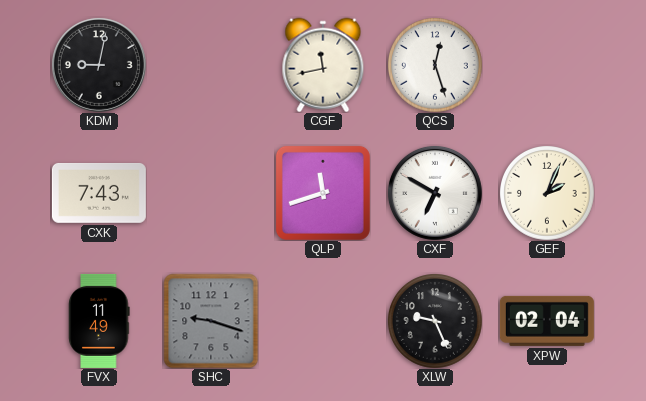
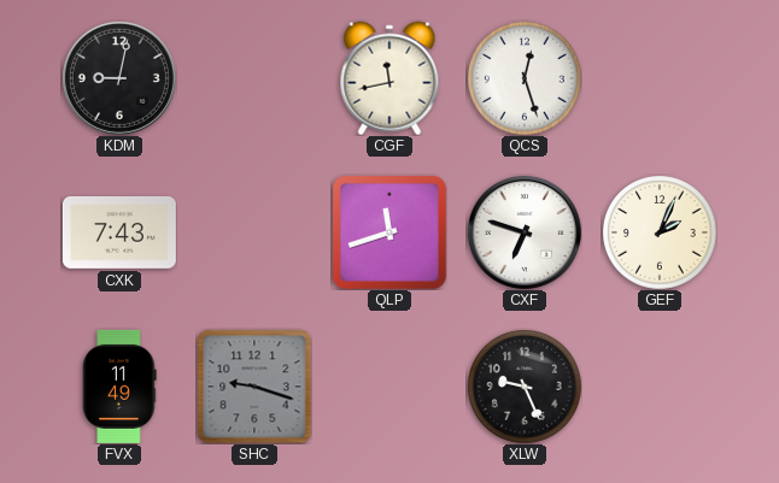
CXF: 6:50 -> 6:48 (525, 232)
XPW: 02:04 -> none (547, 321)
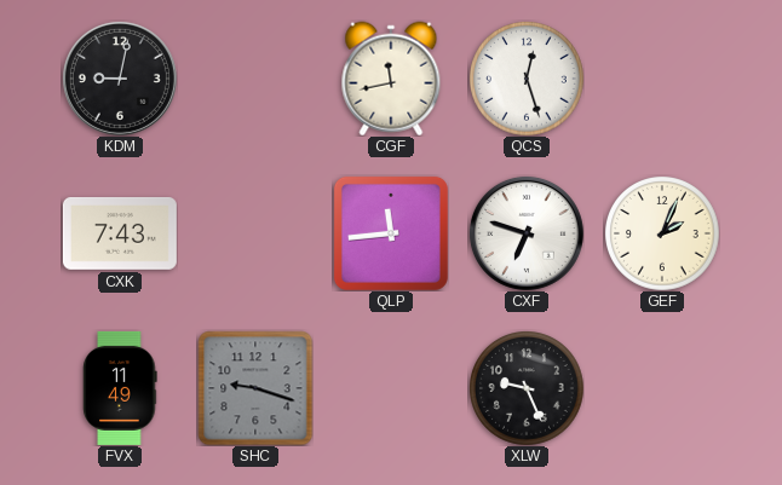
QLP: 11:42 -> 11:44 (391, 233)
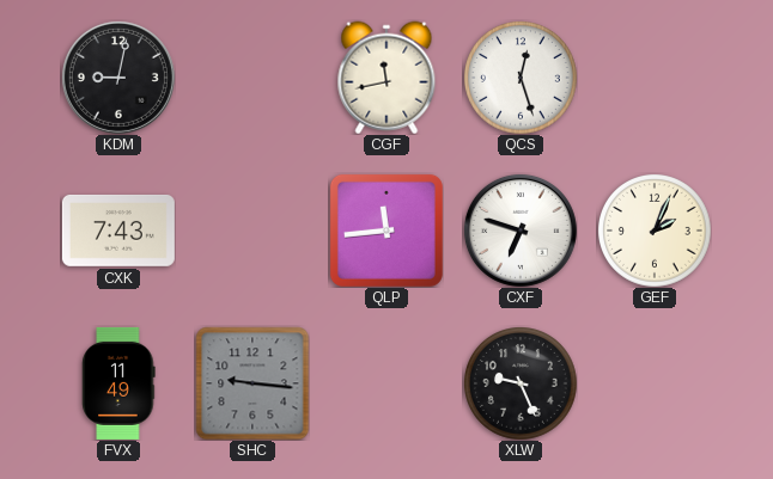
SHC: 9:18 -> 9:16 (252, 383)
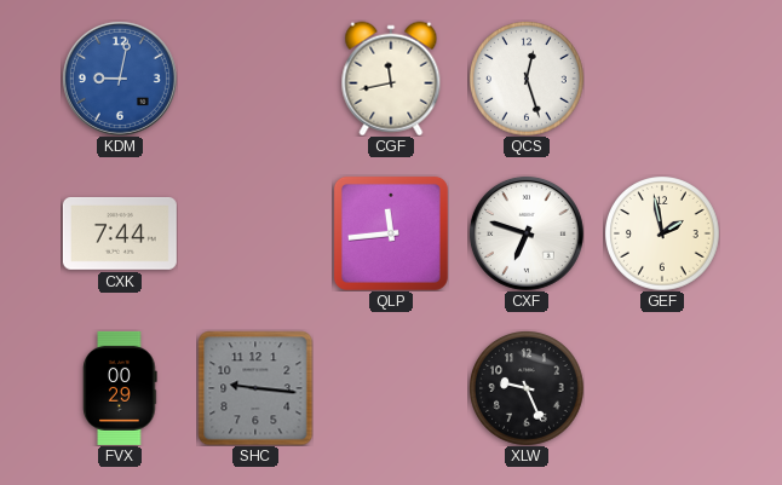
KDM dial: black -> blue (120, 79)
CXK: 7:43 -> 7:44 (120, 233)
GEF: 2:04 -> 1:58 (662, 233)
FVX: 11:49 -> 00:29 (120, 388)
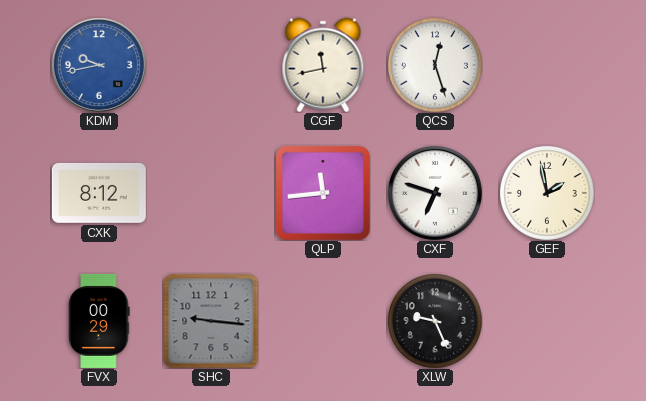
KDM: 9:02 -> 9:43 (99, 65)
CXK: 7:44 -> 8:12 (99, 193)
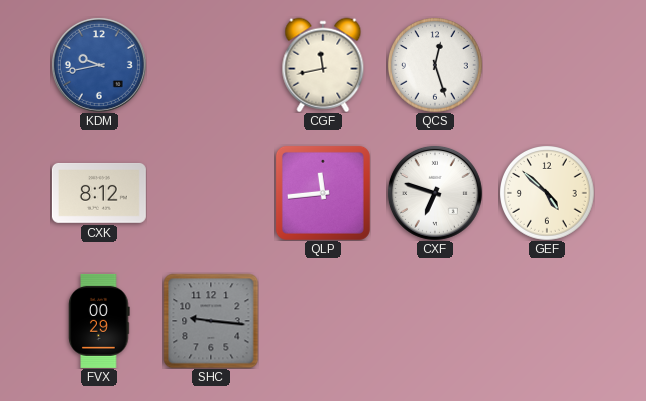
GEF: 1:58 -> 4:52 (547, 193)
XLW: 9:26 -> none (435, 321)
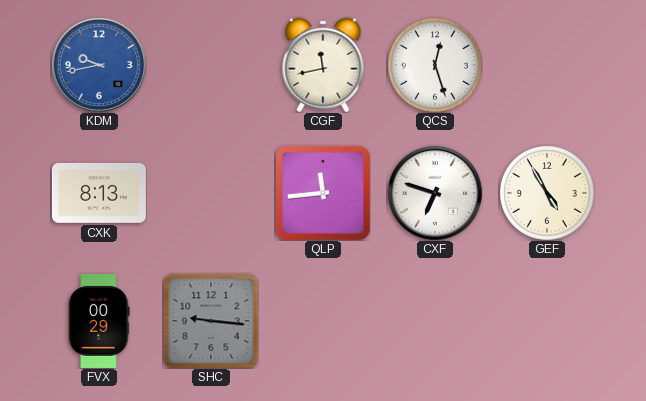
CXK: 8:12 -> 8:13 (99, 193)
GEF: 4:52 -> 4:55 (547, 193)
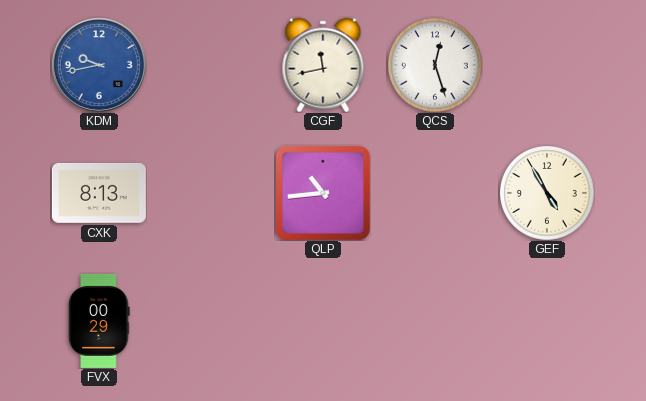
QLP: 11:44 -> 10:44 (323, 193)
CXF: 6:48 -> none (435, 193)
SHC: 9:16 -> none (211, 321)
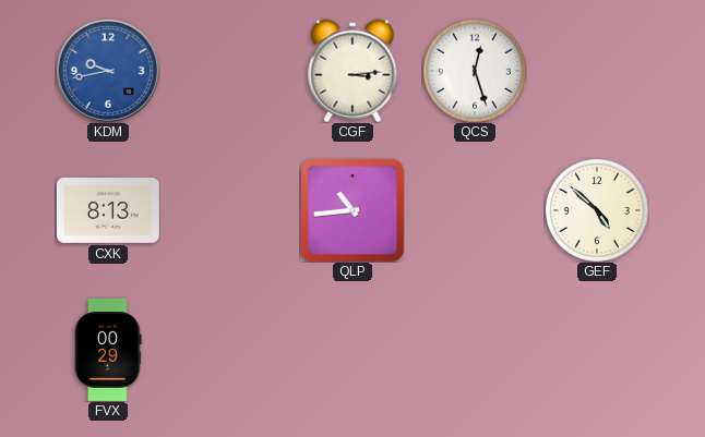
CGF: 11:43 -> 3:14 (352, 71)
GEF: 4:55 -> 4:52 (597, 210)
